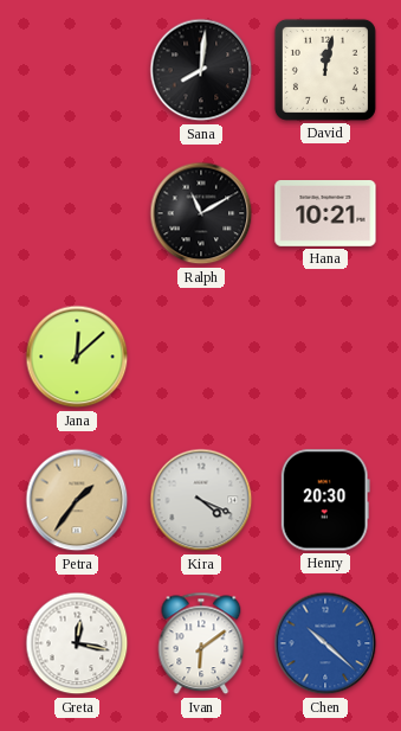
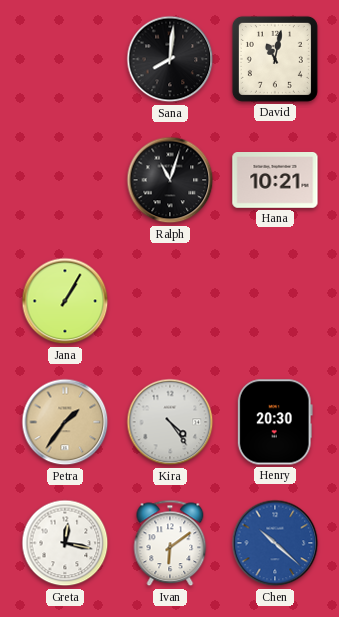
David: 12:02 -> 11:02 (275, 59)
Ralph: 11:10 -> 11:03 (170, 180)
Jana: 12:08 -> 1:05 (65, 301)
Kira: 4:19 -> 4:24 (170, 422)
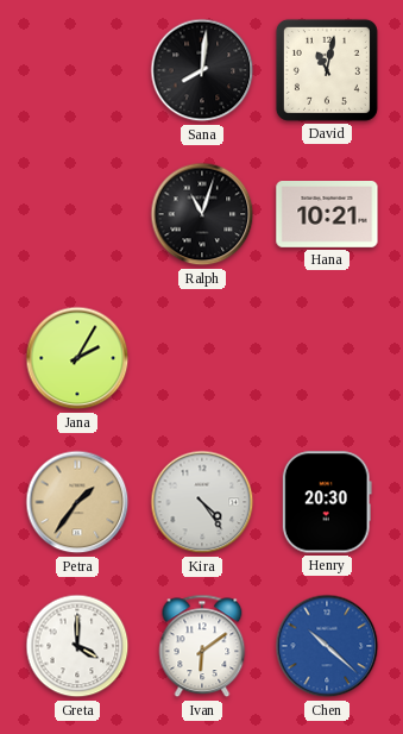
Jana: 1:05 -> 2:05 (77, 358)
Greta: 12:17 -> 4:00 (77, 646)
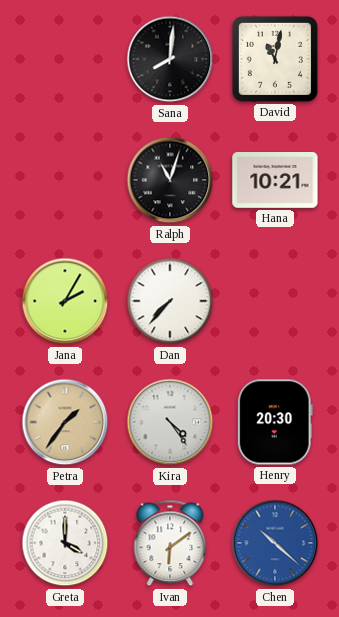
Dan: none -> 7:37 (170, 301)
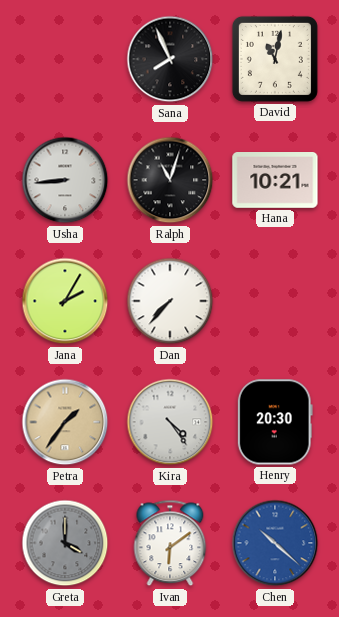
Sana: 8:01 -> 7:56 (170, 59)
Usha: none -> 8:44 (65, 180)
Greta dial: white -> grey (65, 543)
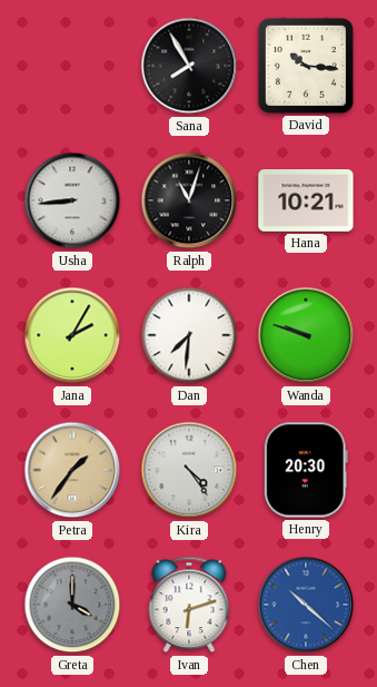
Sana: 7:56 -> 7:55 (189, 66)
David: 11:02 -> 10:16 (306, 66)
Dan: 7:37 -> 7:31 (189, 335)
Wanda: none -> 9:48 (306, 335)
Ivan: 6:09 -> 6:12 (189, 605)
